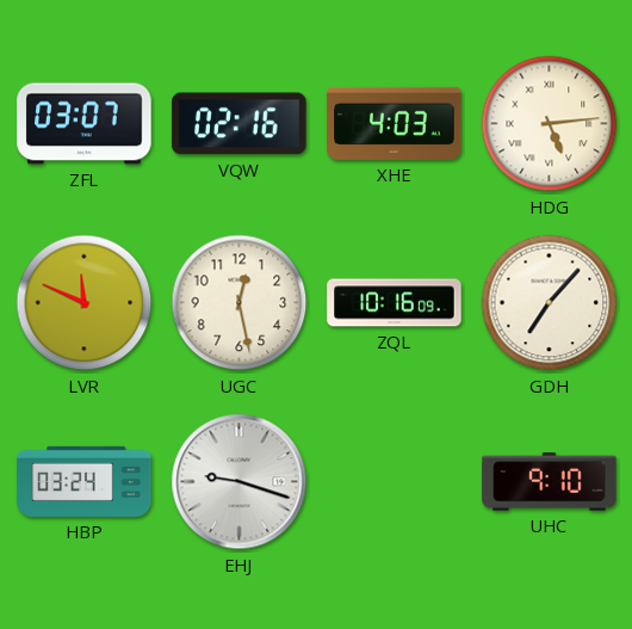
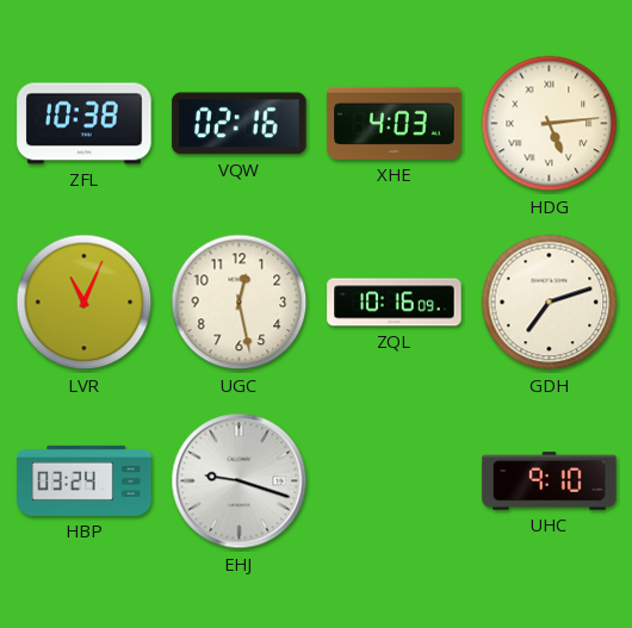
ZFL: 03:07 -> 10:38 (85, 124)
LVR: 11:49 -> 11:04 (85, 303)
GDH: 7:07 -> 7:12 (550, 303)
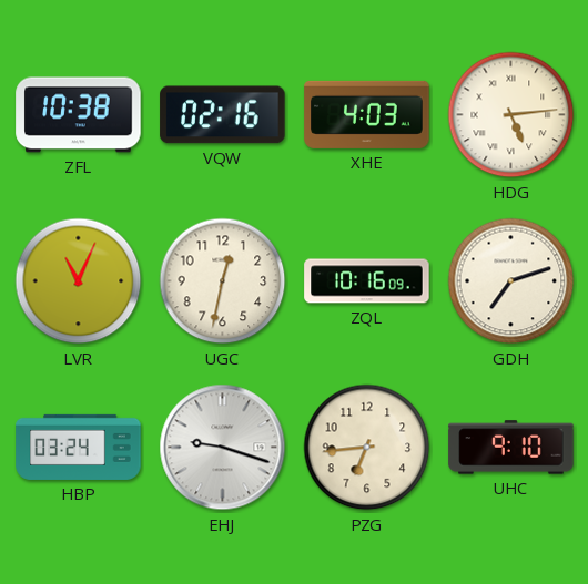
UGC: 12:28 -> 12:32 (223, 281)
PZG: none -> 6:44 (367, 448)
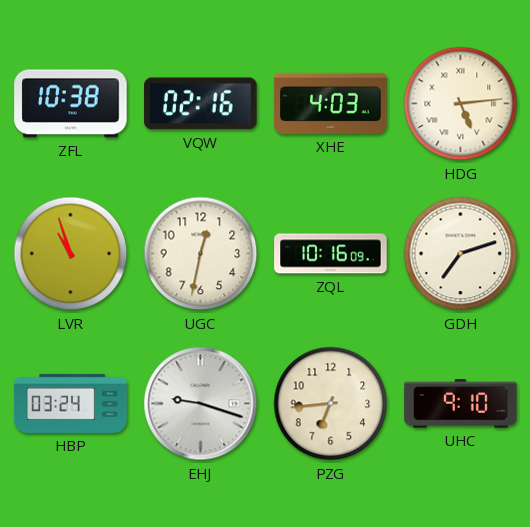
LVR: 11:04 -> 10:57 (71, 254)
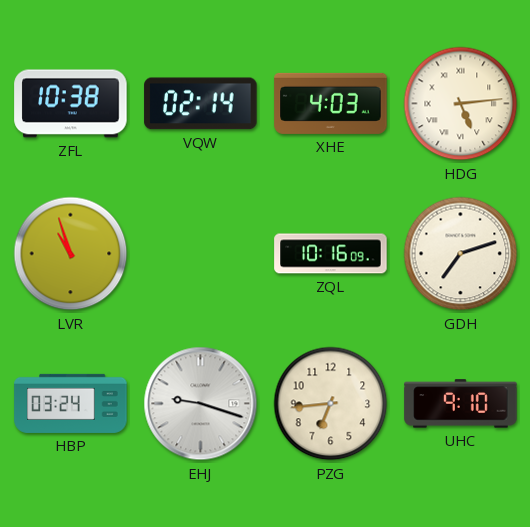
VQW: 02:16 -> 02:14 (201, 104)
UGC: 12:32 -> none (201, 254)
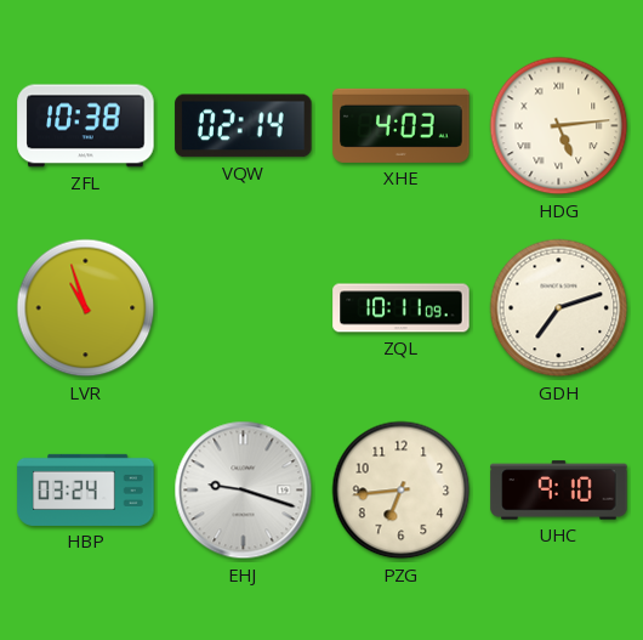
ZQL: 10:16 -> 10:11 (402, 308)
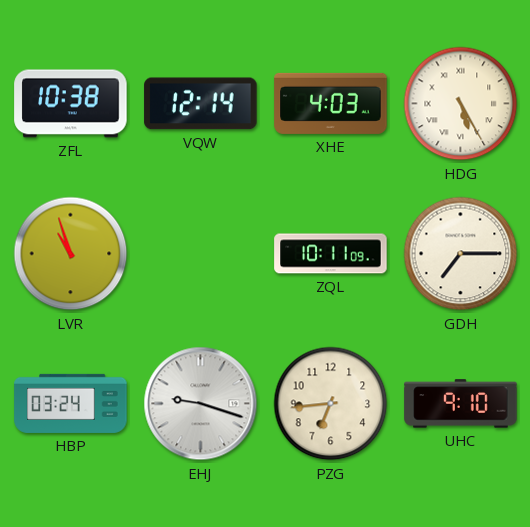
VQW: 02:14 -> 12:14 (201, 104)
HDG: 5:14 -> 5:25 (461, 104)
GDH: 7:12 -> 7:15 (461, 254)
